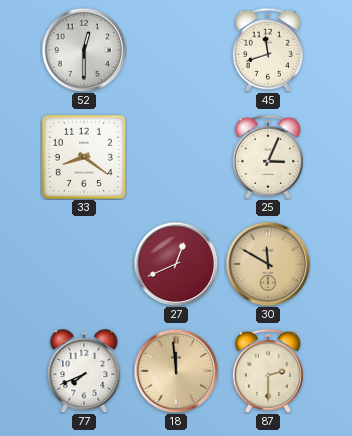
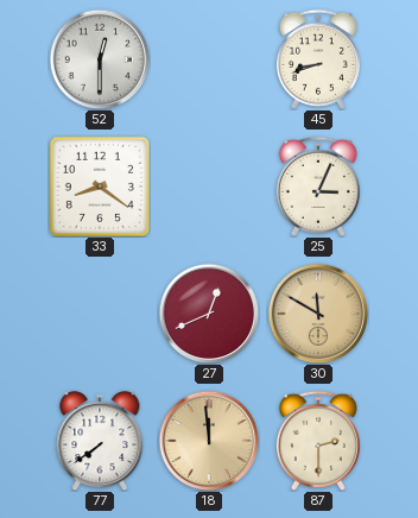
45: 11:42 -> 8:42 (318, 59)
77: 7:41 -> 7:39 (100, 441)
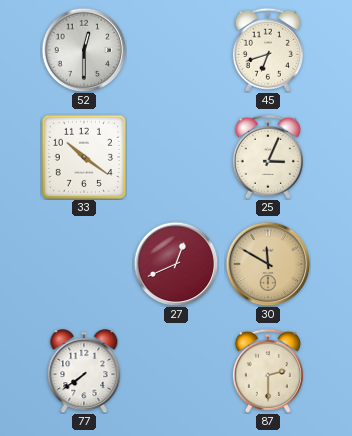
45: 8:42 -> 6:42 (268, 50)
33: 8:21 -> 10:21 (84, 157)
18: 11:59 -> none (209, 441)
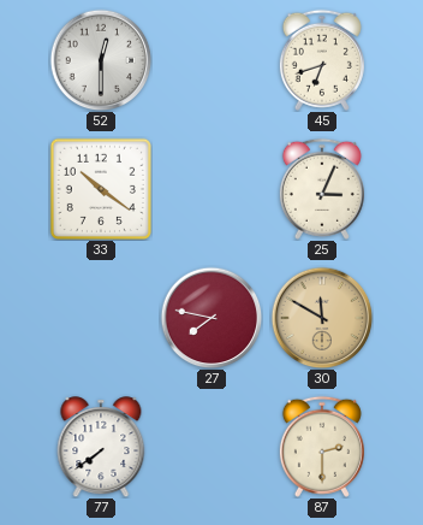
27: 12:41 -> 7:47 (211, 318)
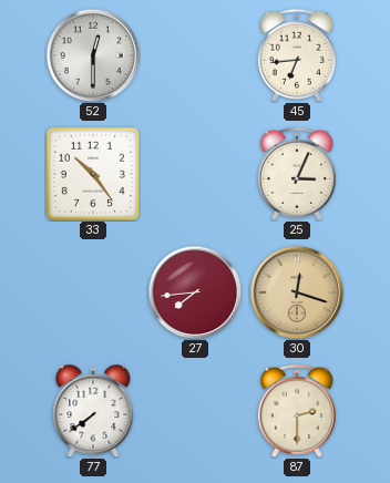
45: 6:42 -> 6:44 (297, 55)
33: 10:21 -> 10:24 (93, 174)
27: 7:47 -> 7:44 (195, 292)
30: 11:50 -> 12:18 (297, 292)
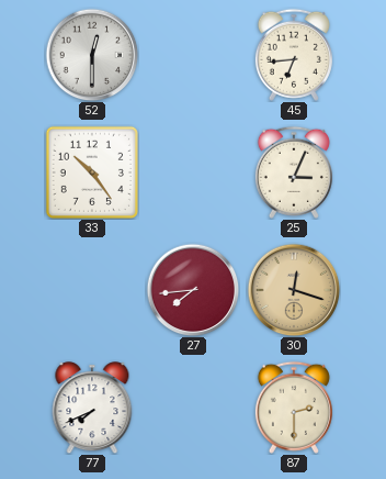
77: 7:39 -> 7:41 (92, 408)
